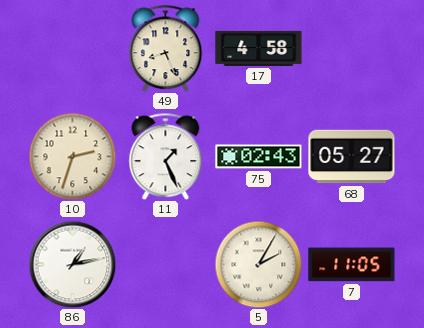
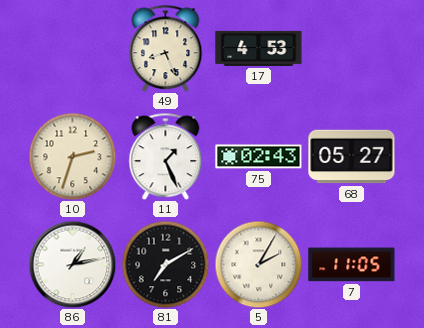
17: 4:58 -> 4:53 (259, 48)
81: none -> 7:10 (165, 264)
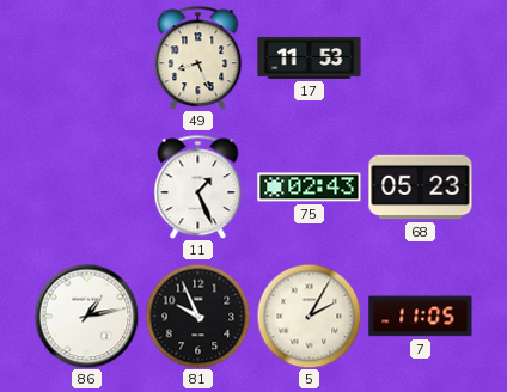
17: 4:53 -> 11:53 (310, 57)
10: 2:33 -> none (72, 156)
68: 05:27 -> 05:23 (421, 188)
81: 7:10 -> 9:56 (197, 316)
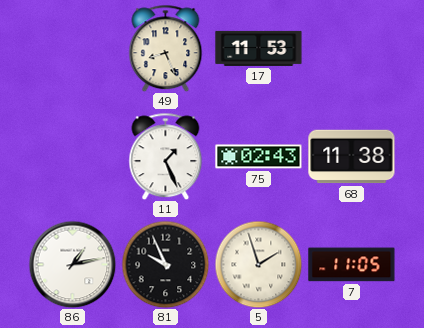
68: 05:23 -> 11:38 (352, 157)
5: 2:05 -> 1:57 (258, 264)
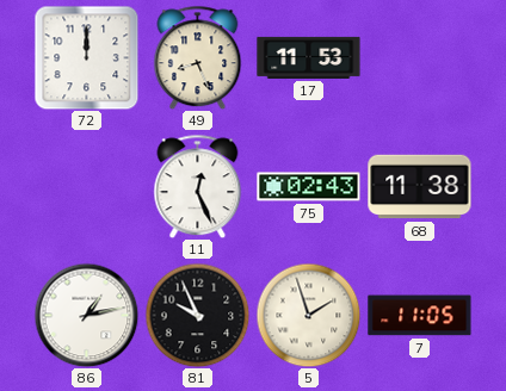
72: none -> 12:00 (86, 57)
11: 1:26 -> 12:26 (198, 186)
